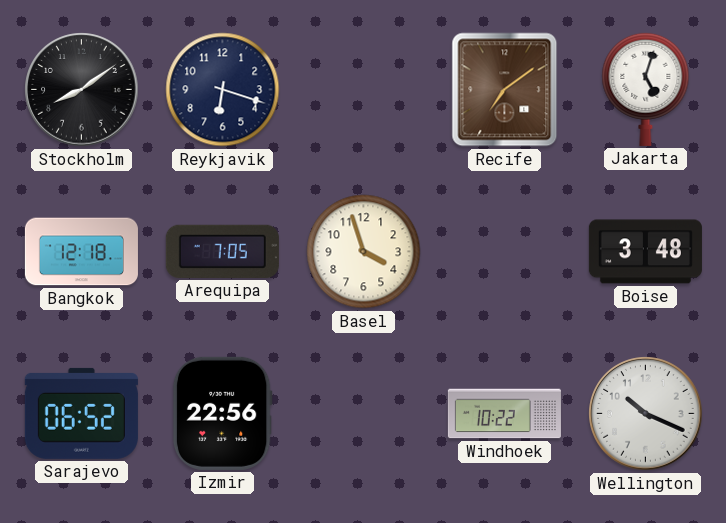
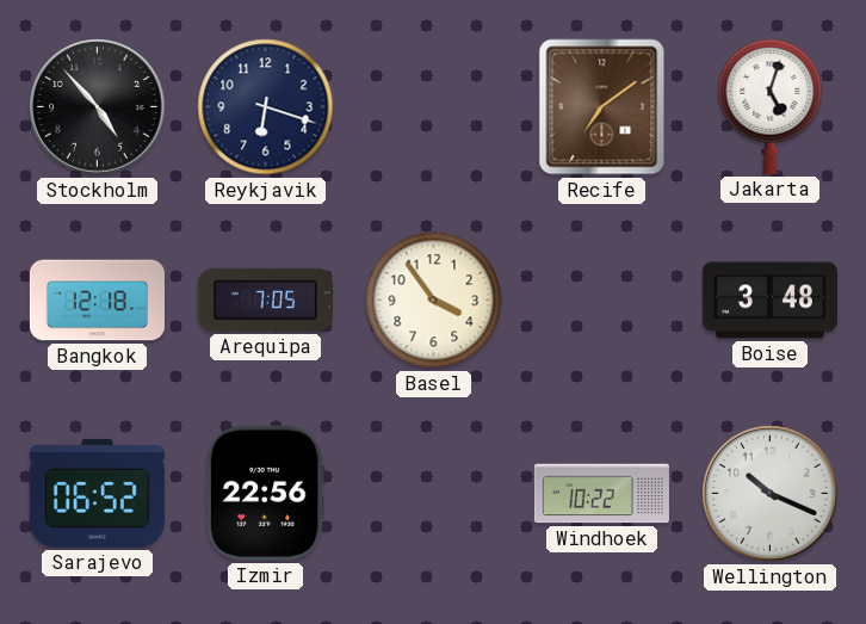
Stockholm: 8:09 -> 4:53 (98, 107)
Basel: 3:57 -> 3:54 (434, 301)
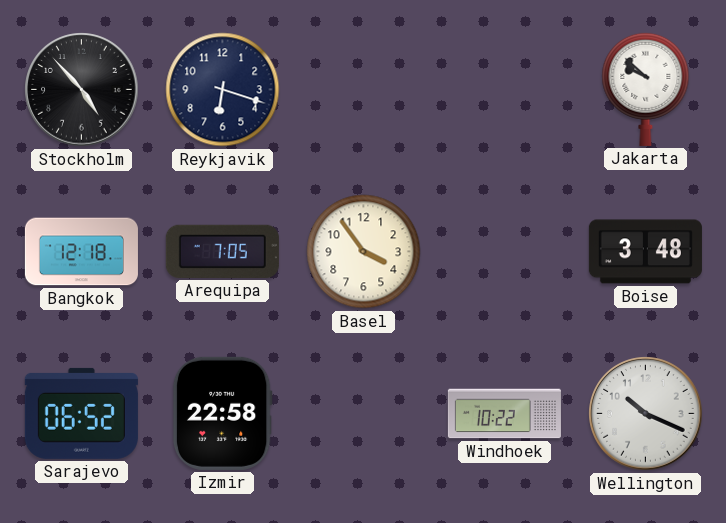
Recife: 7:09 -> none (602, 107)
Jakarta: 5:03 -> 9:52 (646, 89)
Izmir: 22:56 -> 22:58 (222, 413)
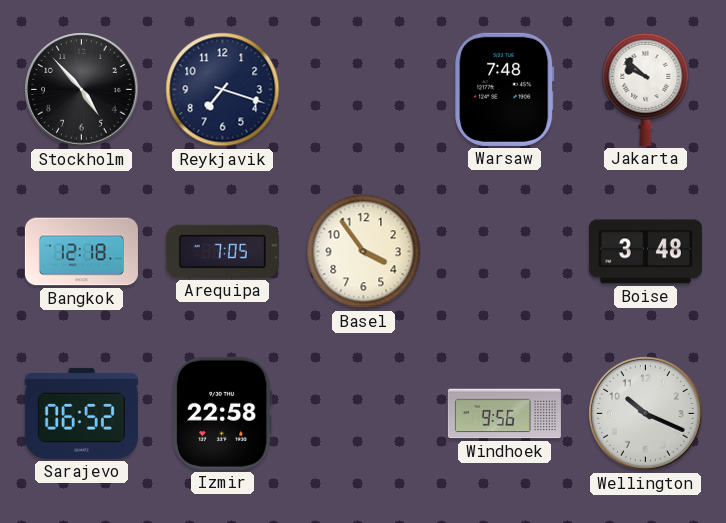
Reykjavik: 6:18 -> 7:18 (223, 90)
Warsaw: none -> 7:48 (505, 89)
Windhoek: 10:22 -> 9:56 (504, 414)
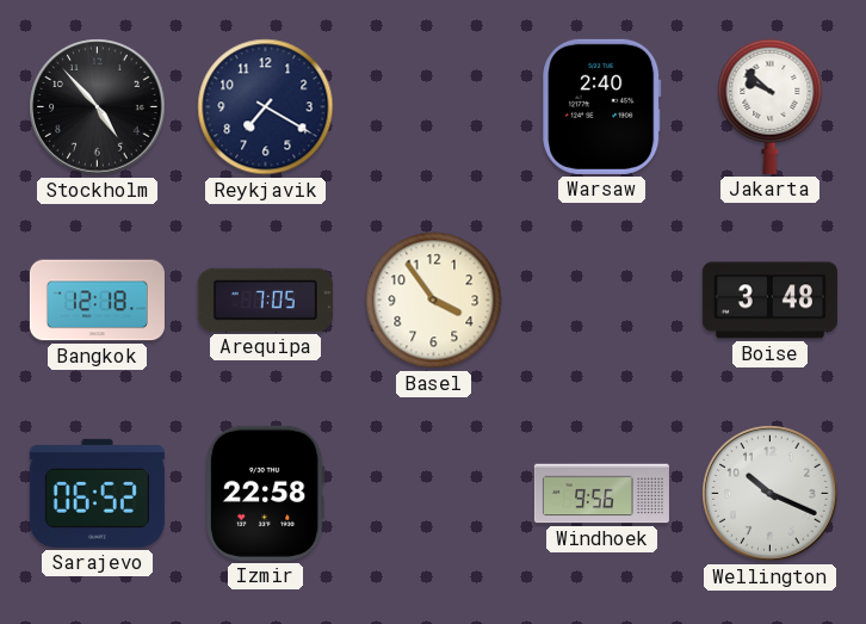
Reykjavik: 7:18 -> 7:20 (266, 107)
Warsaw: 7:48 -> 2:40 (602, 106)
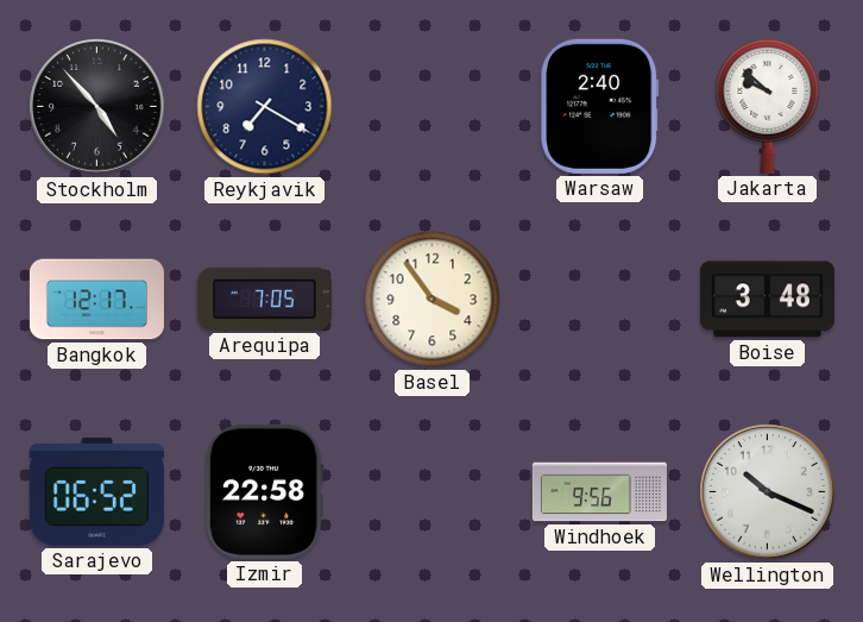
Bangkok: 12:18 -> 12:17 (96, 300)
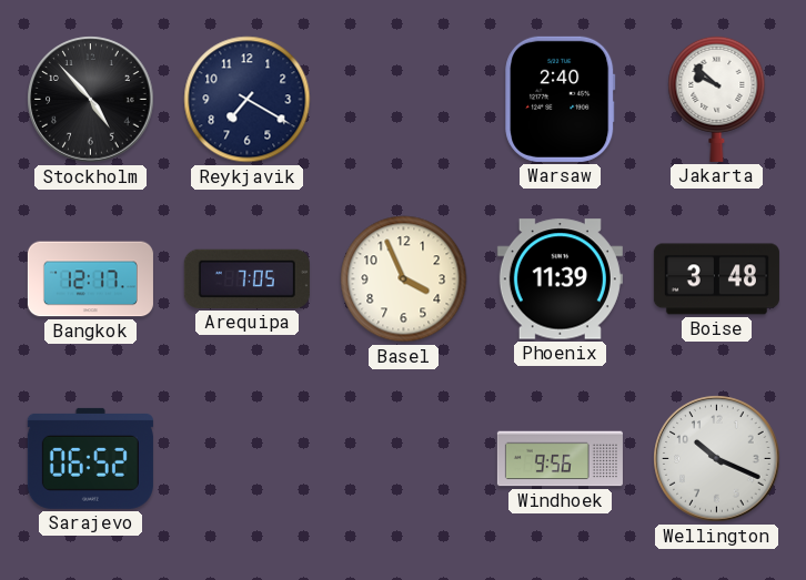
Basel: 3:54 -> 3:56 (404, 279)
Phoenix: none -> 11:39 (560, 279)
Izmir: 22:58 -> none (264, 491)
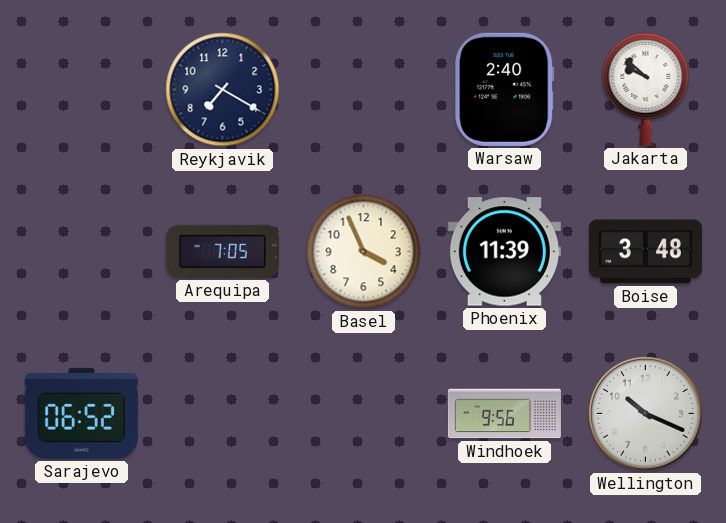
Stockholm: 4:53 -> none (91, 100)
Bangkok: 12:17 -> none (90, 279)
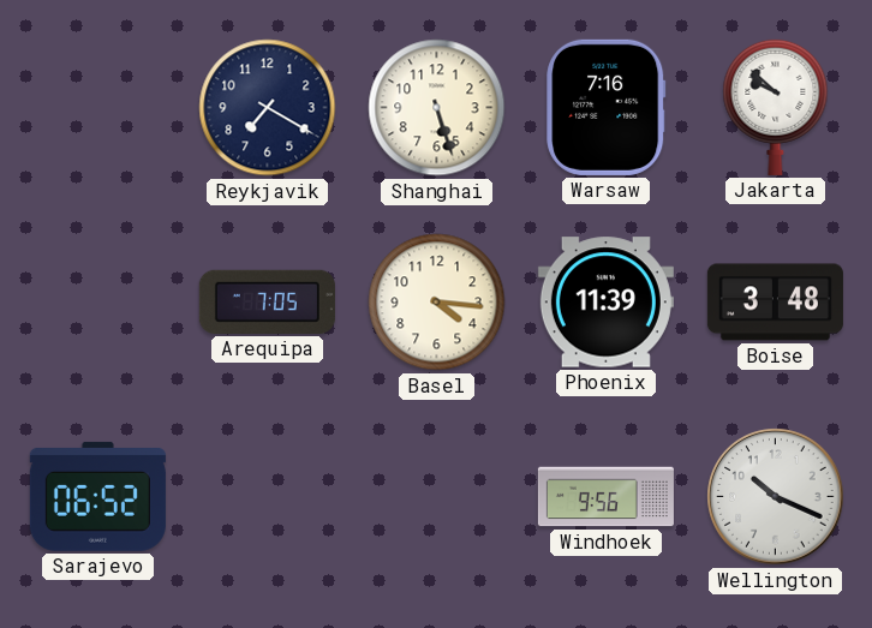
Shanghai: none -> 5:27 (437, 108)
Warsaw: 2:40 -> 7:16 (607, 107)
Basel: 3:56 -> 4:16 (437, 303)
